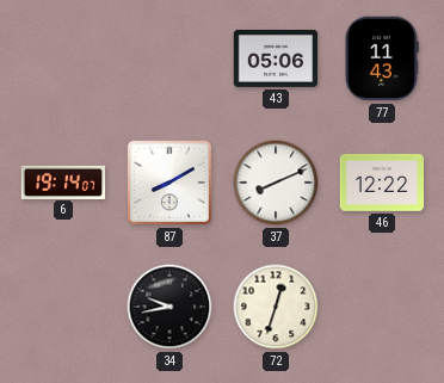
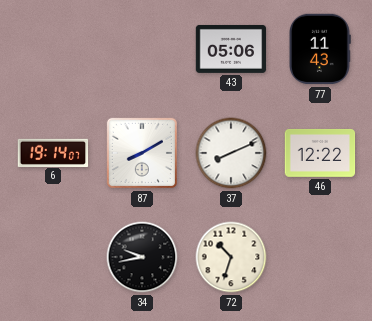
72: 12:33 -> 10:33 (231, 257)
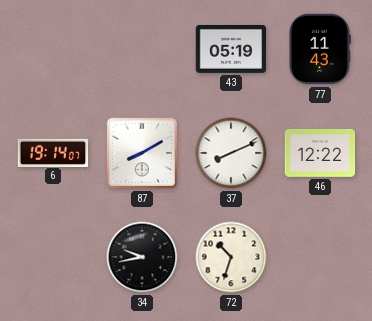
43: 05:06 -> 05:19 (231, 49)
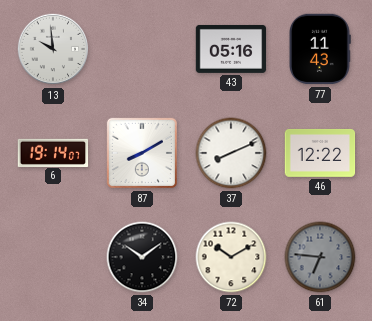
13: none -> 9:59 (53, 49)
43: 05:19 -> 05:16 (231, 49)
34: 9:43 -> 10:09 (142, 257)
72: 10:33 -> 10:10 (231, 257)
61: none -> 6:46 (320, 257)
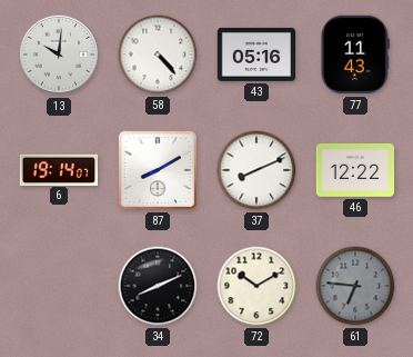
13: 9:59 -> 10:01 (59, 54)
58: none -> 4:23 (158, 54)
34: 10:09 -> 8:11 (158, 286)
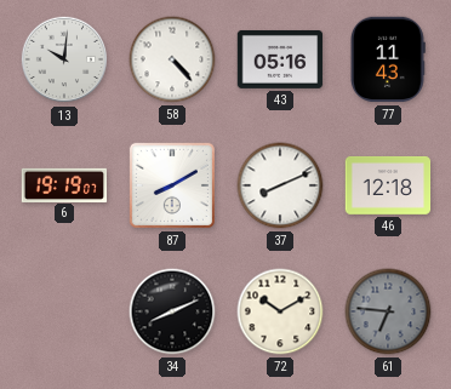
6: 19:14 -> 19:19 (64, 184)
46: 12:22 -> 12:18 (388, 185)
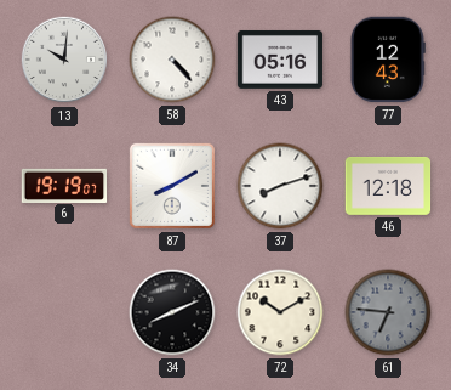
77: 11:43 -> 12:43 (388, 60)
37: 8:11 -> 8:12 (280, 186)
